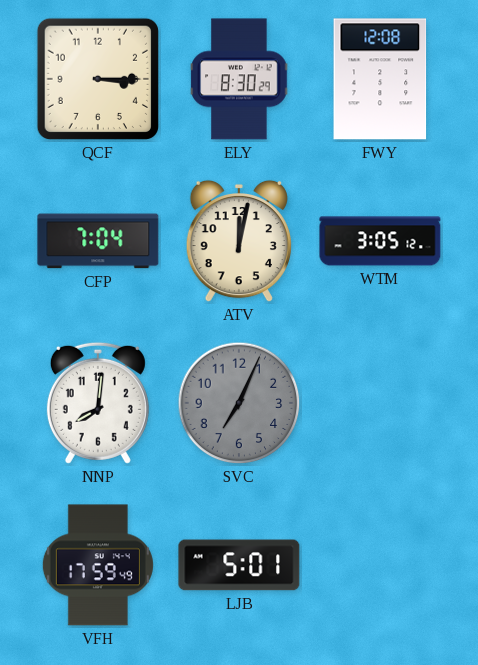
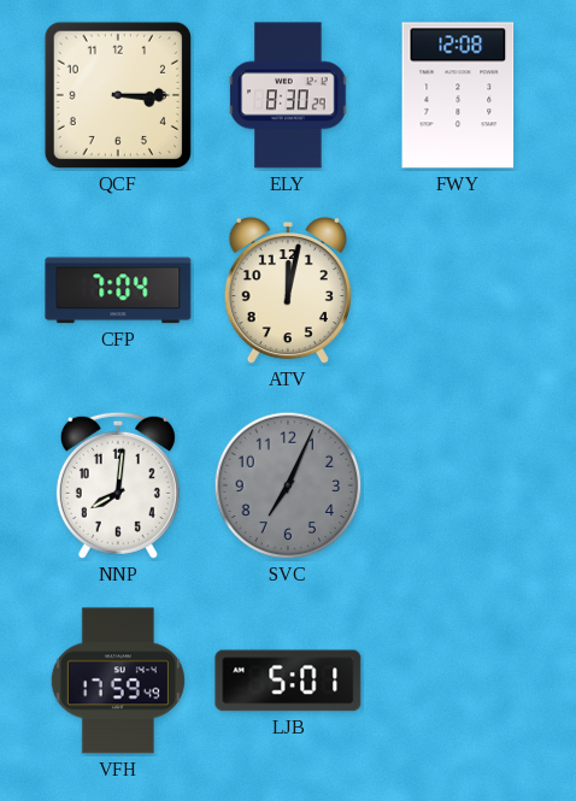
WTM: 3:05 -> none (380, 241)
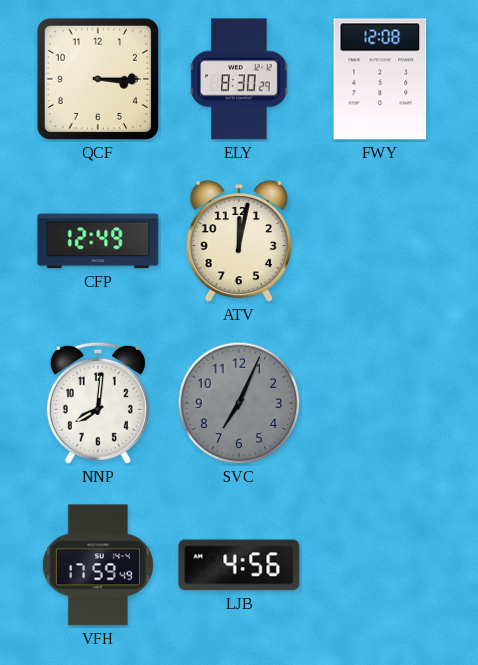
CFP: 7:04 -> 12:49 (98, 241)
LJB: 5:01 -> 4:56 (239, 565)
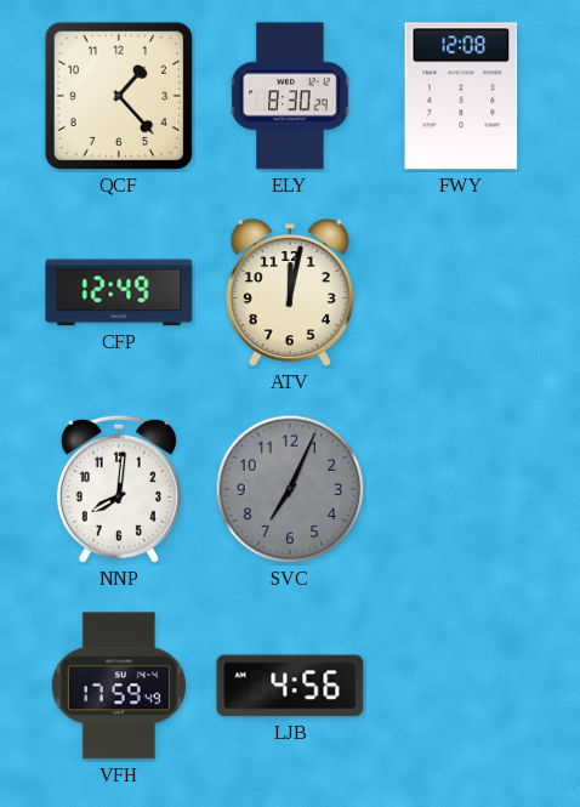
QCF: 3:15 -> 1:23 (119, 96)
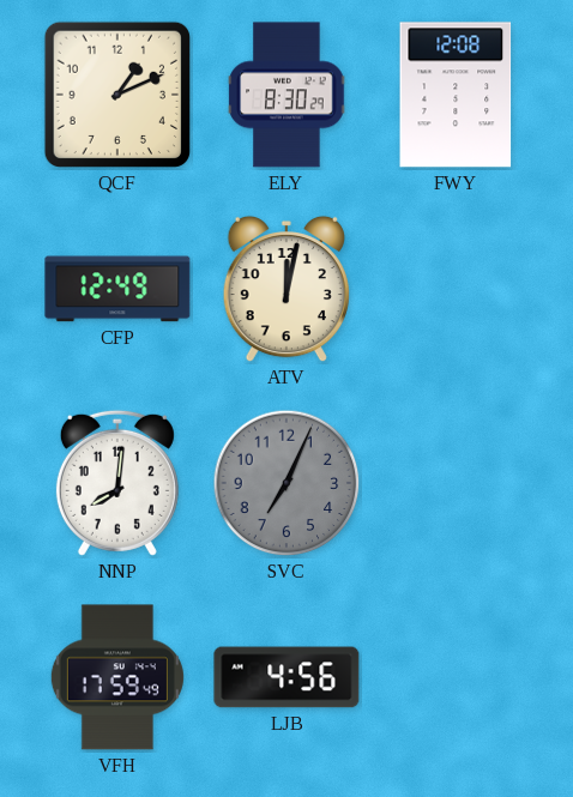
QCF: 1:23 -> 1:11 (117, 95)
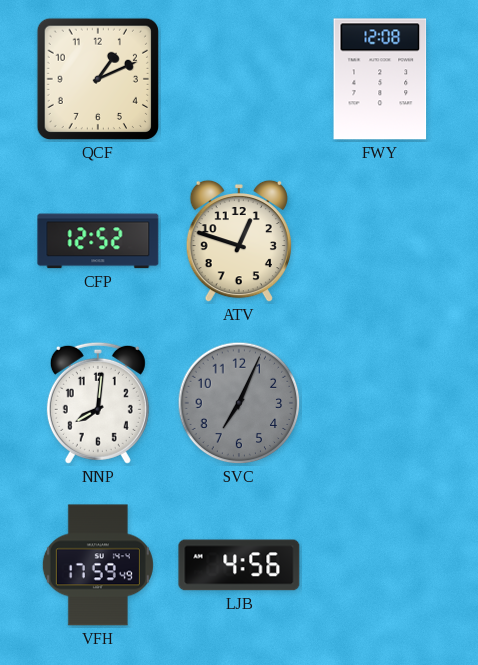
ELY: 8:30 -> none (286, 95)
CFP: 12:49 -> 12:52 (98, 241)
ATV: 12:02 -> 12:48 (239, 241)
